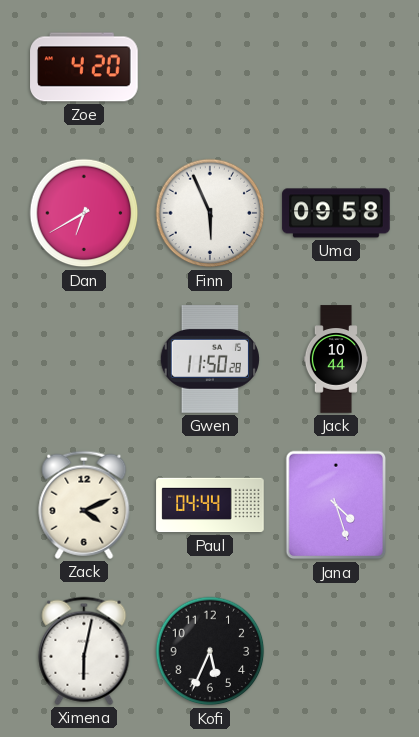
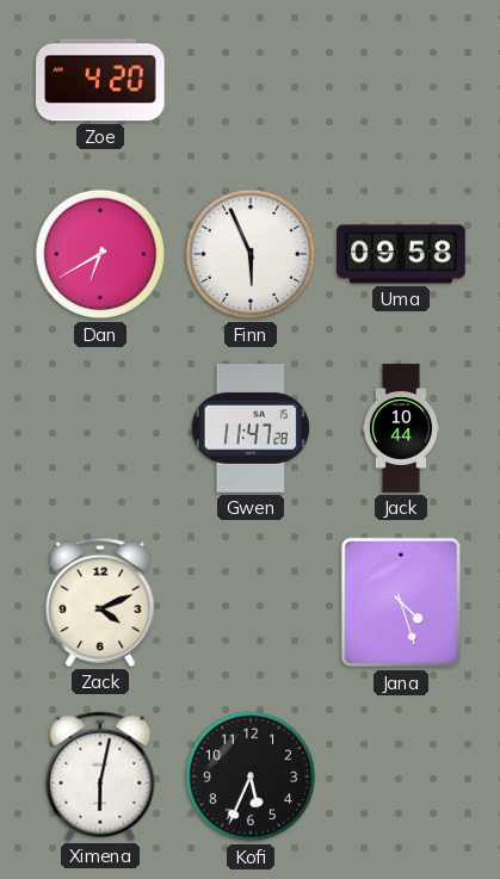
Gwen: 11:50 -> 11:47 (251, 428)
Paul: 04:44 -> none (210, 505)
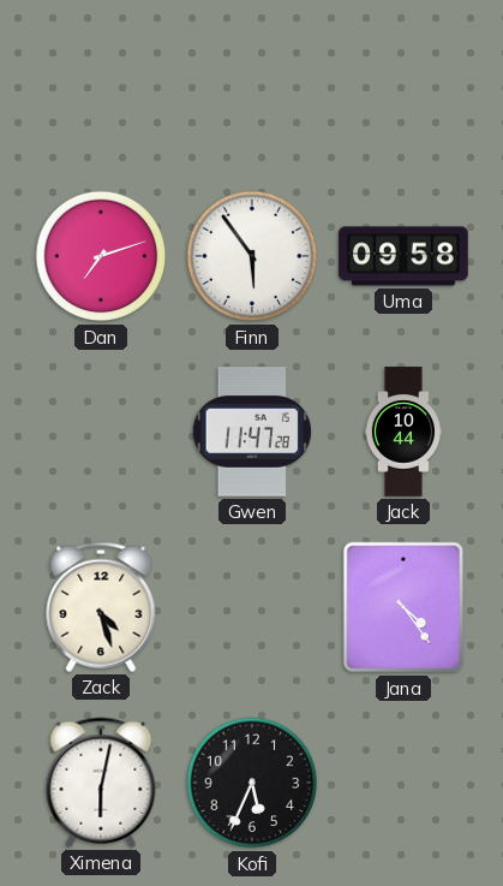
Zoe: 4:20 -> none (100, 80)
Dan: 6:40 -> 7:12 (101, 256)
Finn: 5:56 -> 5:54 (252, 256)
Zack: 4:11 -> 4:27 (101, 607)
Jana: 4:27 -> 4:24 (403, 607)
